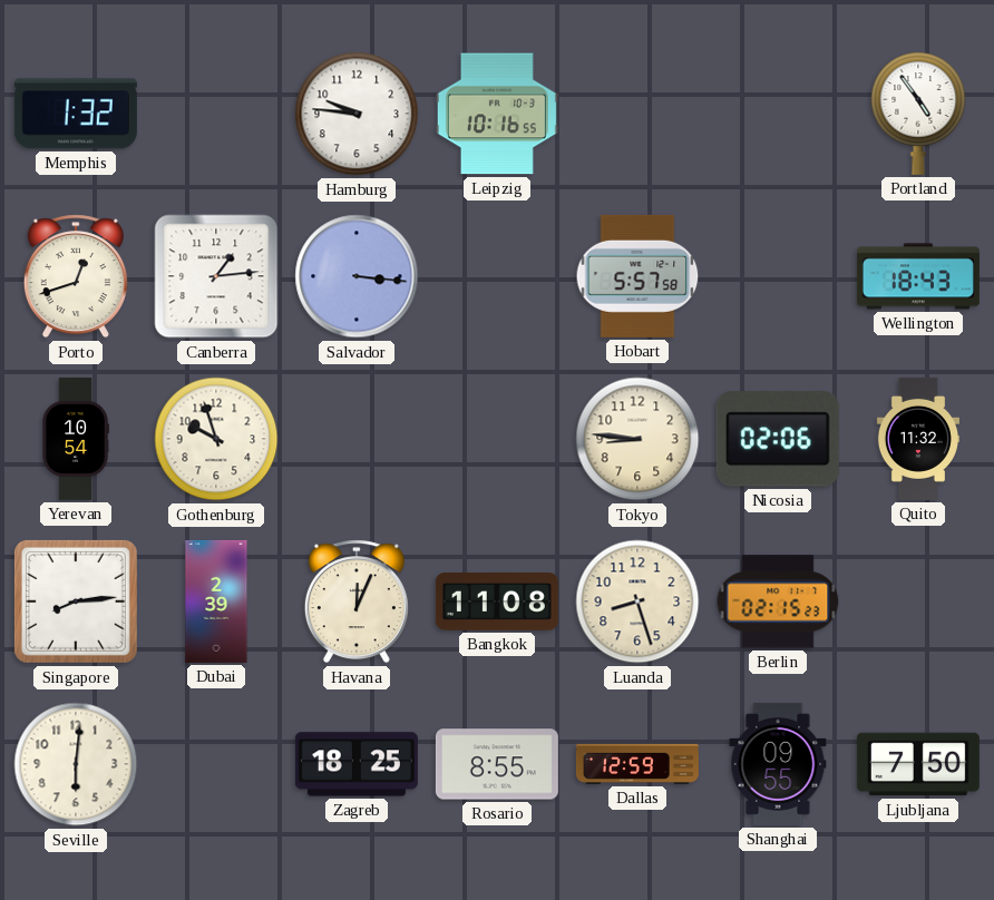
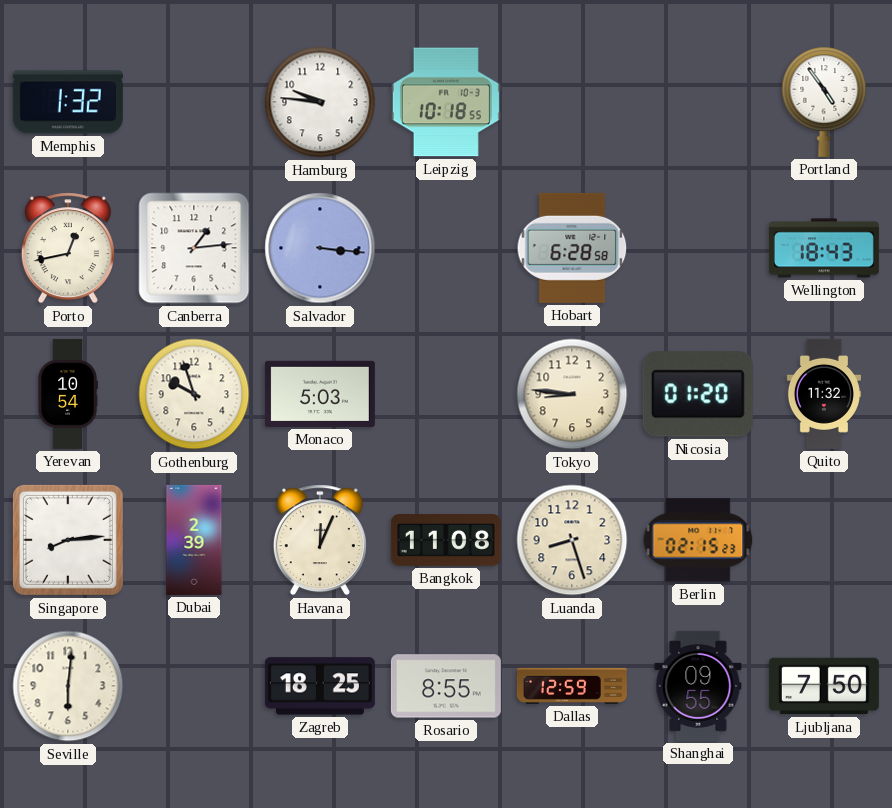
Leipzig: 10:16 -> 10:18 (446, 102)
Porto: 12:42 -> 12:43 (68, 248)
Hobart: 5:57 -> 6:28 (572, 248)
Monaco: none -> 5:03 (320, 394)
Nicosia: 02:06 -> 01:20 (698, 394)
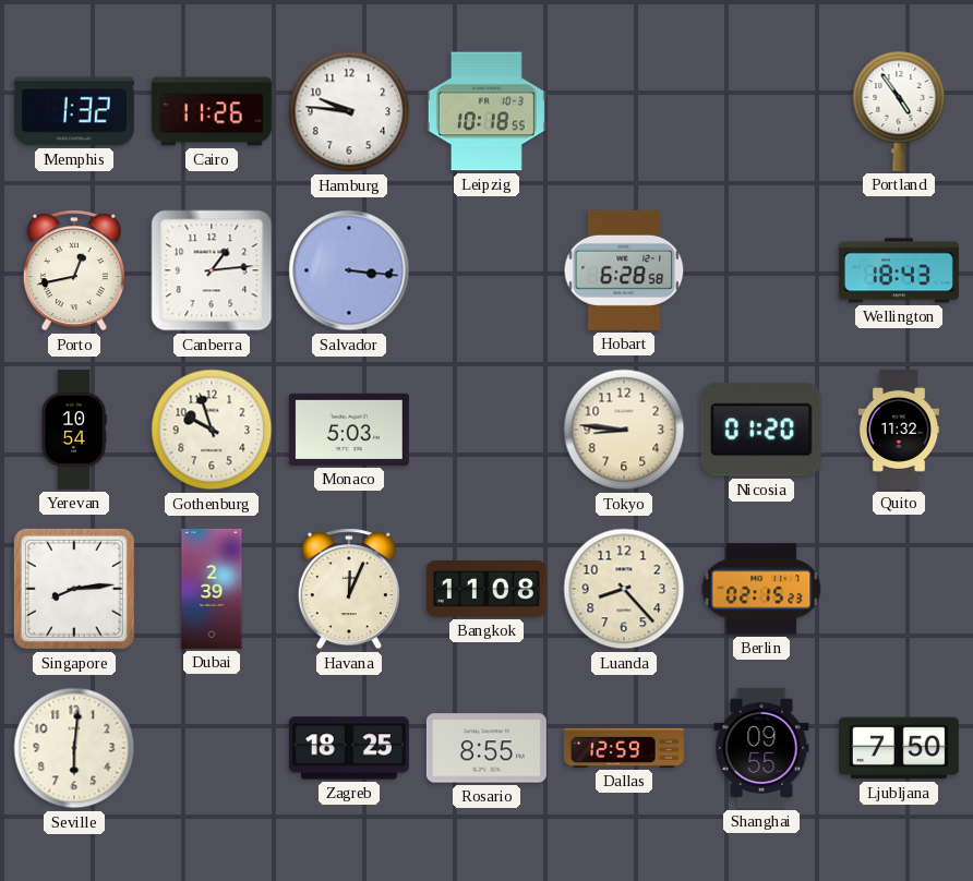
Cairo: none -> 11:26 (212, 111)
Luanda: 8:27 -> 8:23 (624, 589)
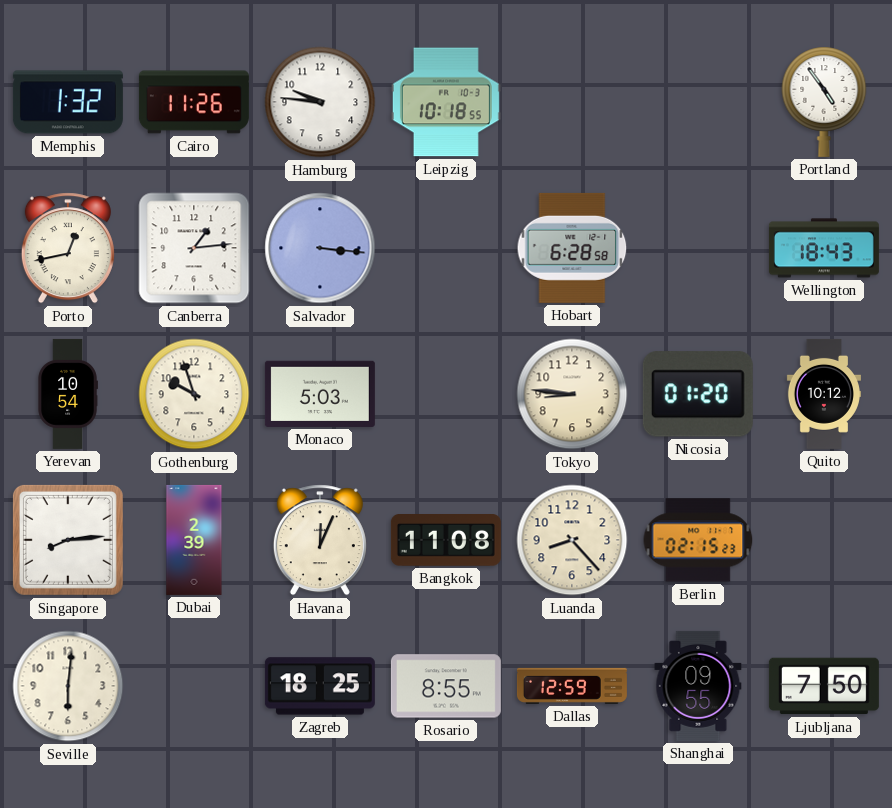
Quito: 11:32 -> 10:12 (824, 394)
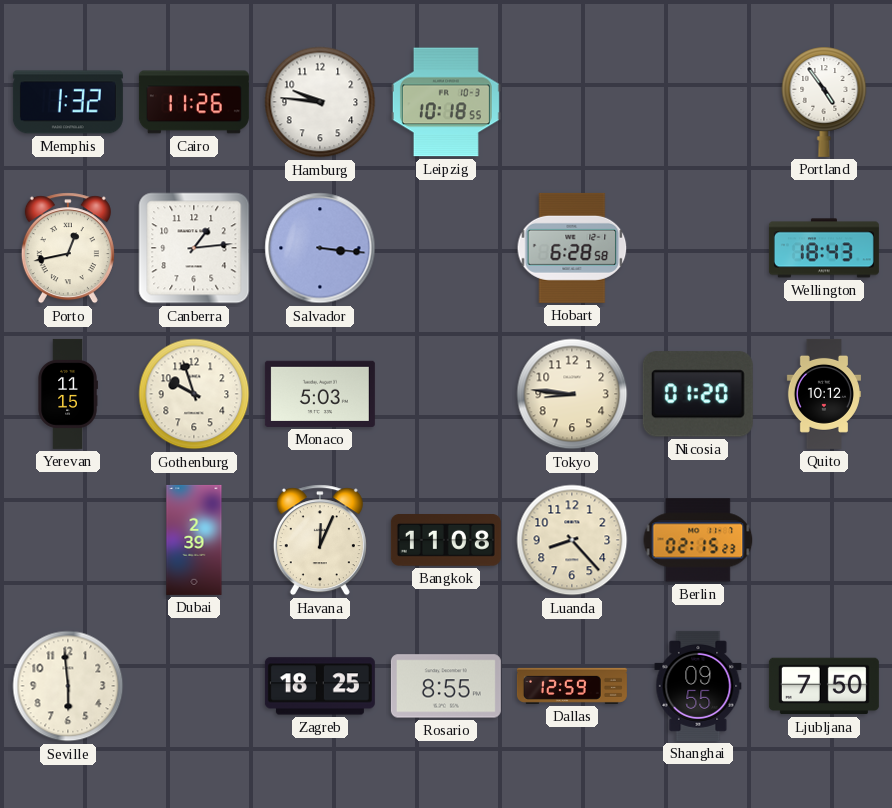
Yerevan: 10:54 -> 11:15 (68, 394)
Singapore: 8:14 -> none (68, 540)
Seville: 6:01 -> 5:59 (68, 686)
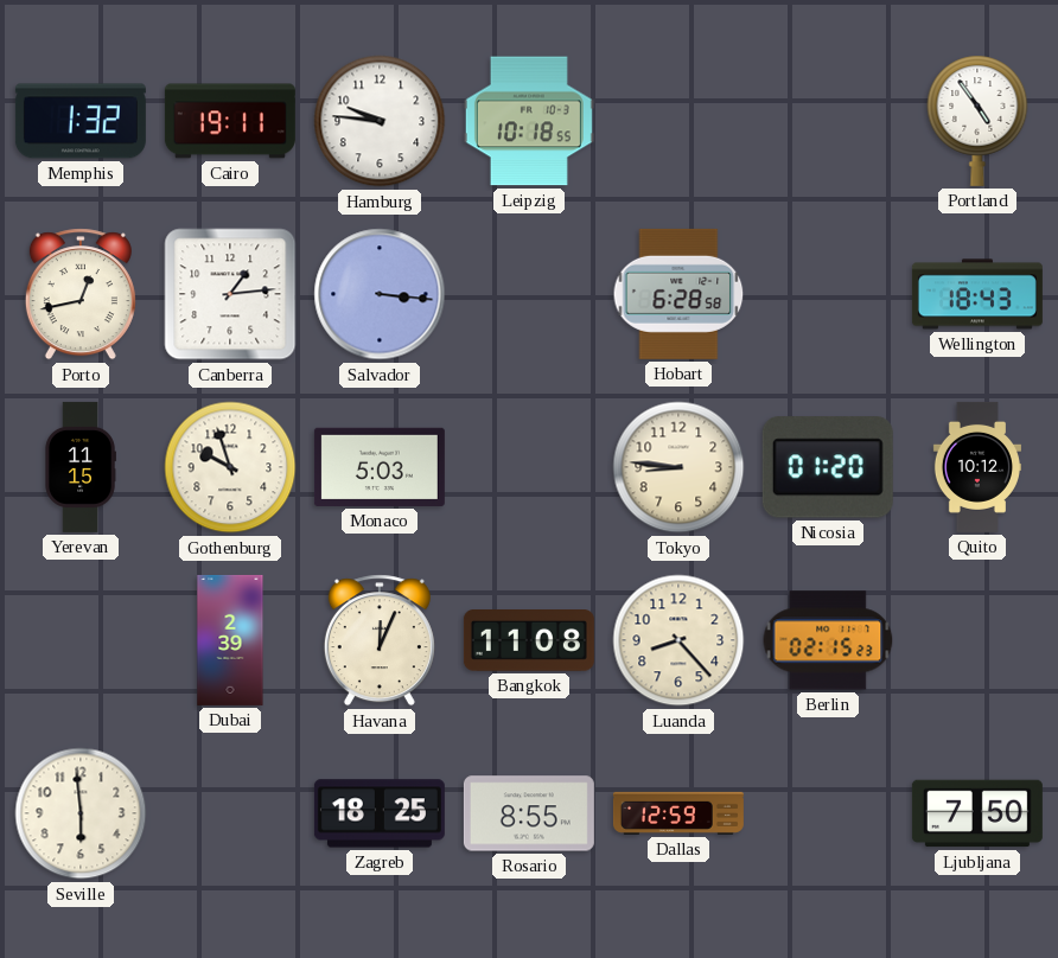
Cairo: 11:26 -> 19:11 (230, 121)
Shanghai: 09:55 -> none (698, 686)
